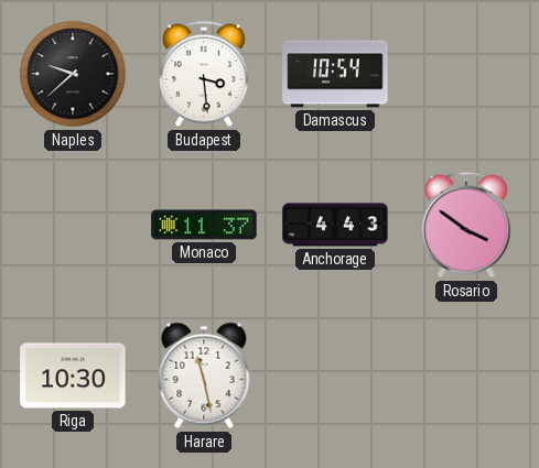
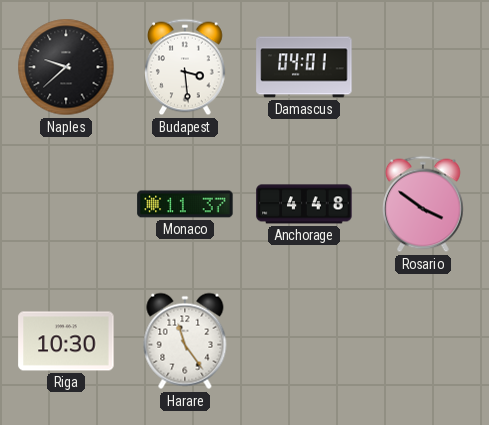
Damascus: 10:54 -> 04:01 (304, 67)
Anchorage: 4:43 -> 4:48 (304, 204)
Harare: 11:28 -> 11:24 (185, 341)
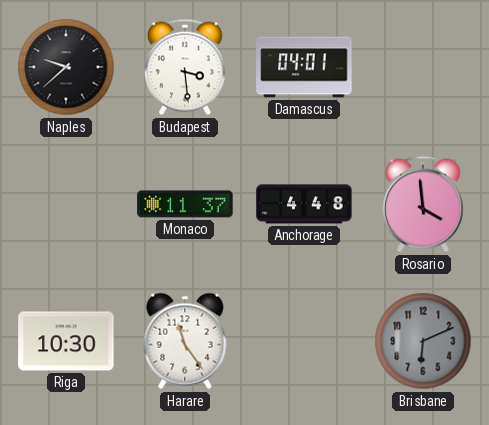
Rosario: 3:51 -> 3:59 (424, 204)
Brisbane: none -> 6:11 (423, 341)
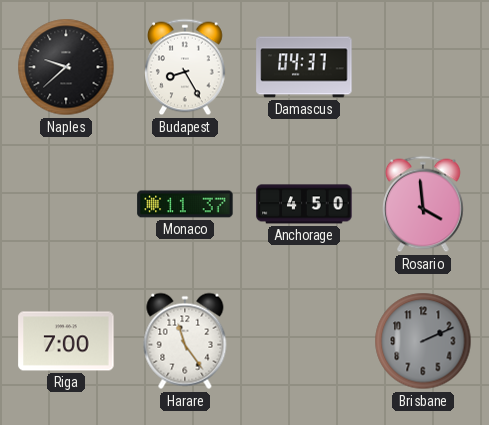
Budapest: 3:29 -> 8:25 (186, 67)
Damascus: 04:01 -> 04:37 (304, 67)
Anchorage: 4:48 -> 4:50 (304, 204)
Riga: 10:30 -> 7:00 (66, 341)
Brisbane: 6:11 -> 2:11 (423, 341)
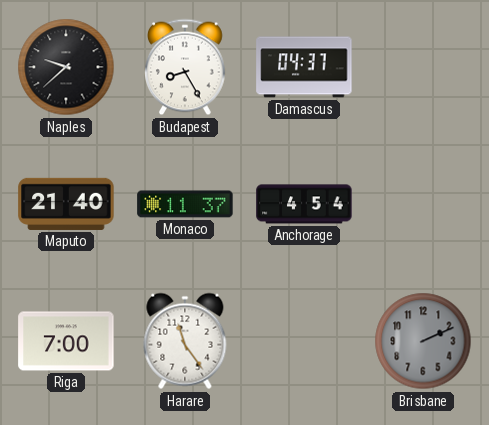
Maputo: none -> 21:40 (66, 204)
Anchorage: 4:50 -> 4:54 (304, 204)
Rosario: 3:59 -> none (424, 204)
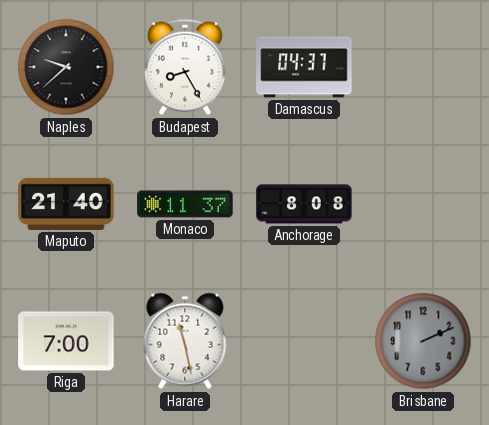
Anchorage: 4:54 -> 8:08 (304, 204)
Harare: 11:24 -> 11:28 (185, 341)
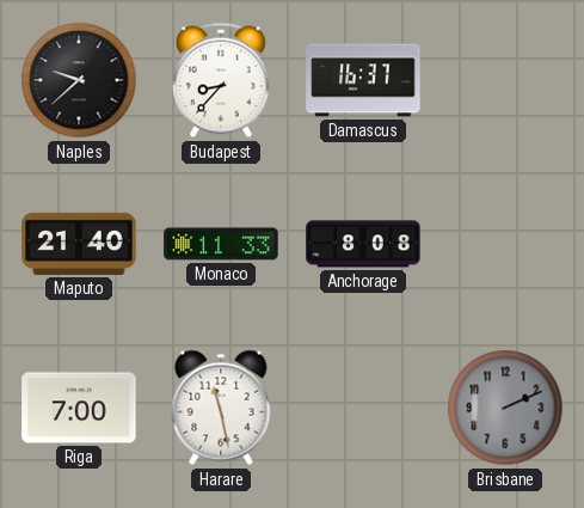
Budapest: 8:25 -> 8:37 (222, 80)
Damascus: 04:37 -> 16:37 (363, 80)
Monaco: 11:37 -> 11:33 (221, 244)
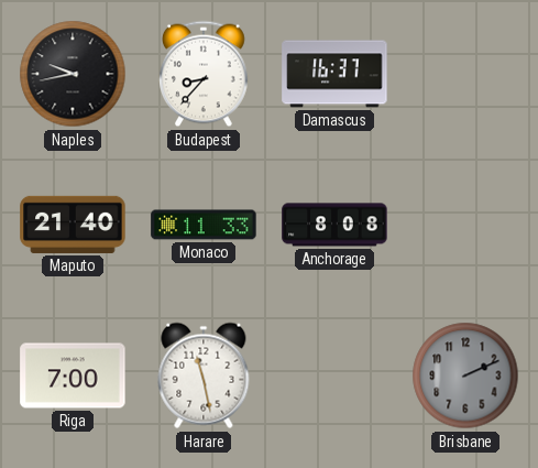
Naples: 9:38 -> 9:43 (73, 74)
